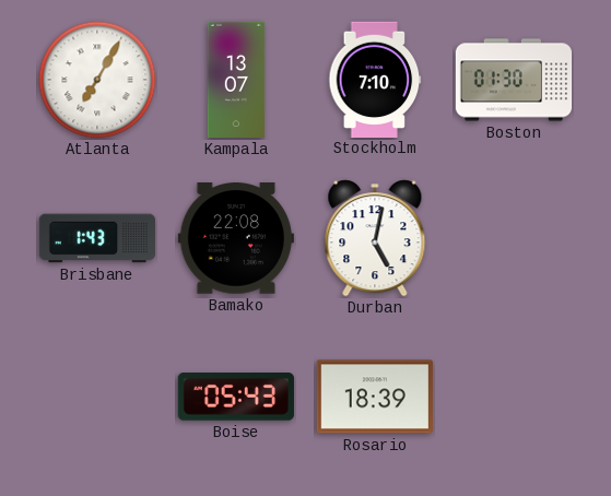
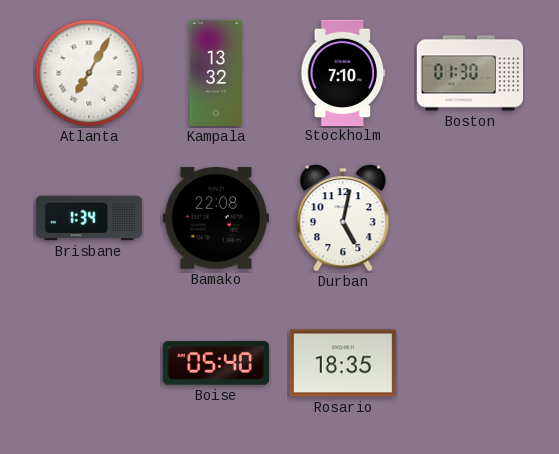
Kampala: 13:07 -> 13:32 (216, 73)
Brisbane: 1:43 -> 1:34 (88, 218)
Boise: 05:43 -> 05:40 (216, 364)
Rosario: 18:39 -> 18:35 (343, 363)
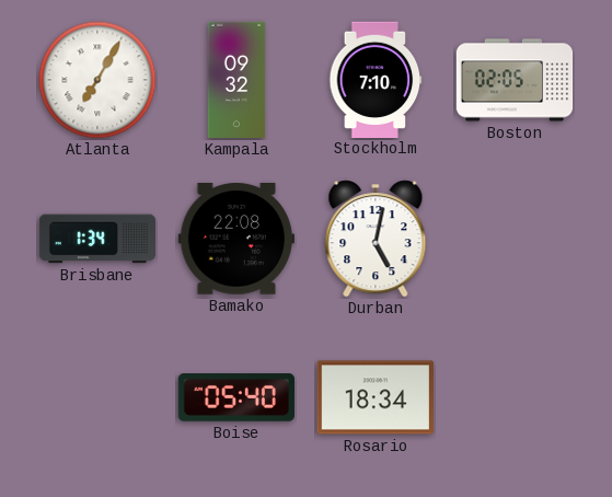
Kampala: 13:32 -> 09:32 (236, 80)
Boston: 01:30 -> 02:05 (515, 80)
Rosario: 18:35 -> 18:34 (376, 397)
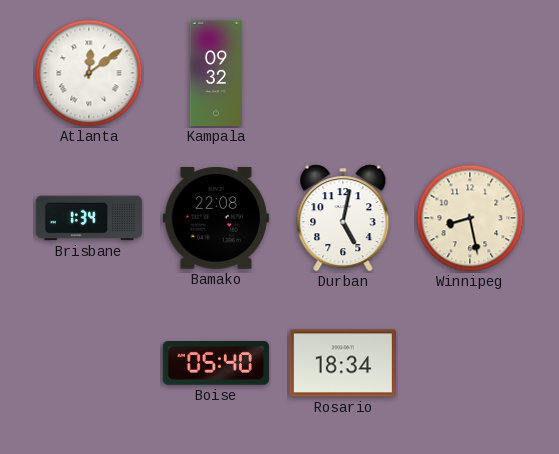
Atlanta: 7:05 -> 12:09 (89, 73)
Stockholm: 7:10 -> none (376, 79)
Boston: 02:05 -> none (515, 80)
Winnipeg: none -> 8:28 (470, 218)
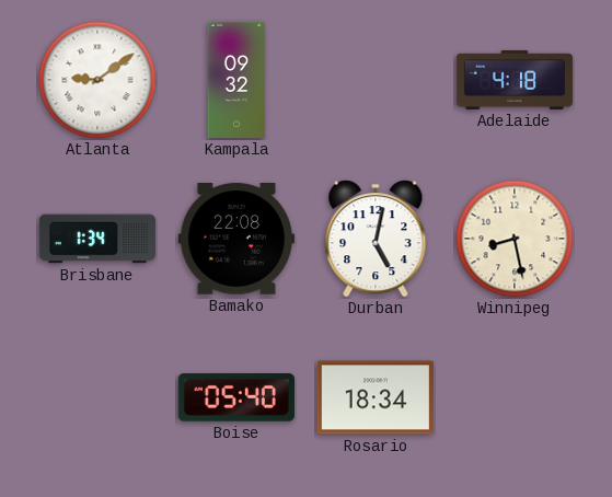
Atlanta: 12:09 -> 9:09 (97, 80)
Adelaide: none -> 4:18 (515, 80)
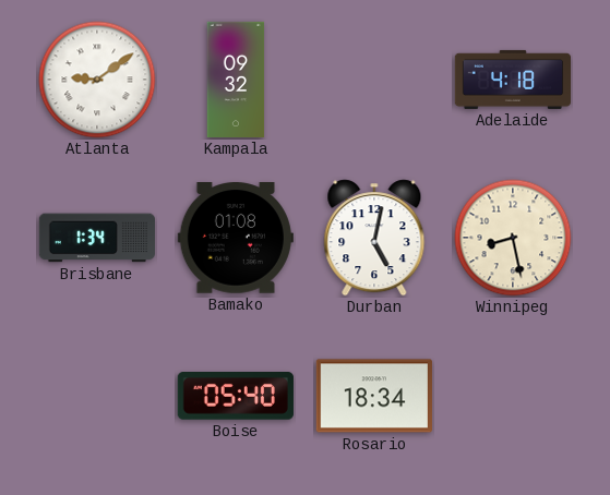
Bamako: 22:08 -> 01:08 (236, 239)
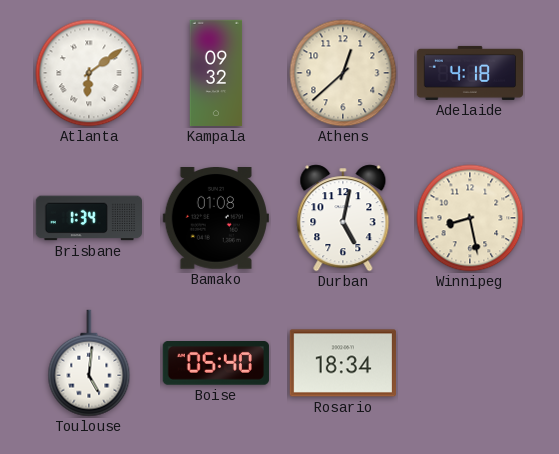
Atlanta: 9:09 -> 6:09 (89, 73)
Athens: none -> 12:38 (343, 73)
Toulouse: none -> 5:01 (89, 363)
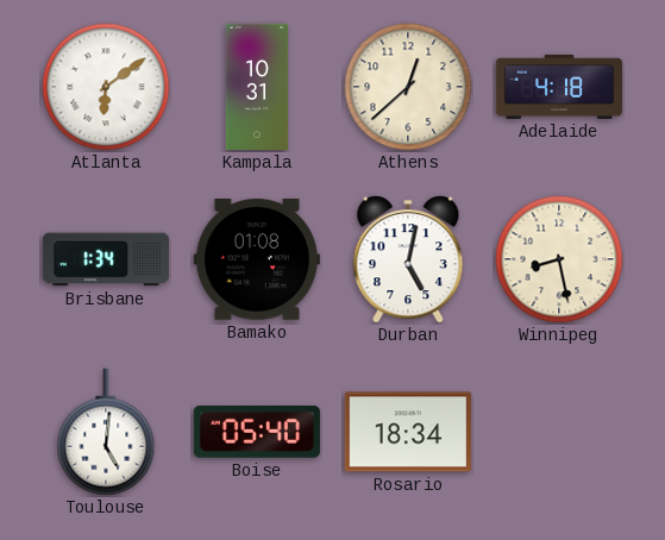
Kampala: 09:32 -> 10:31 (257, 87)
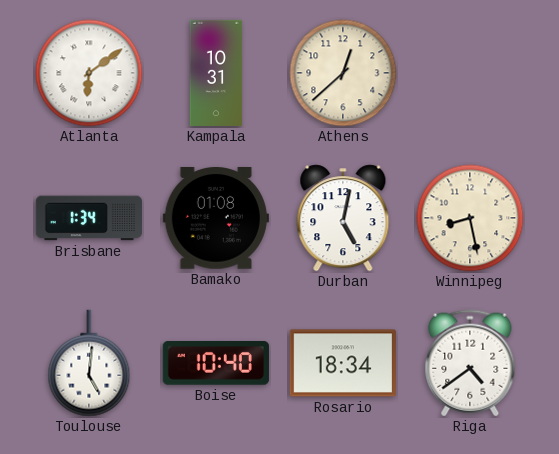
Adelaide: 4:18 -> none (559, 87)
Boise: 05:40 -> 10:40 (216, 364)
Riga: none -> 4:39 (470, 363)
